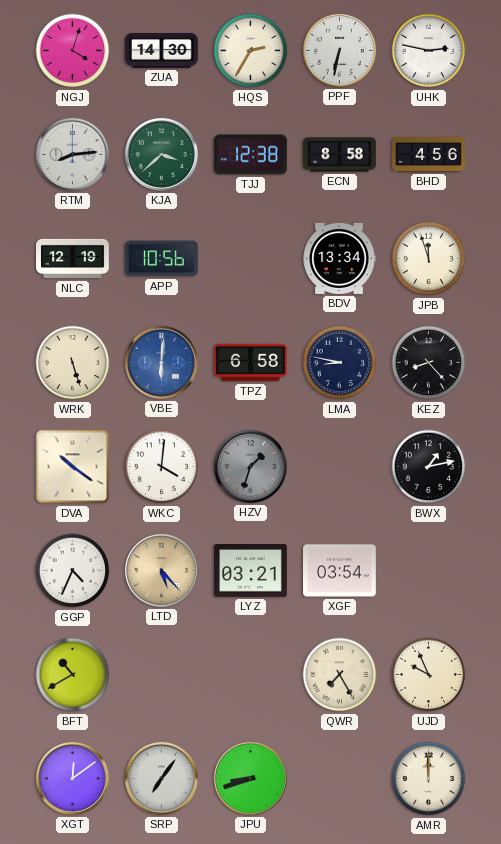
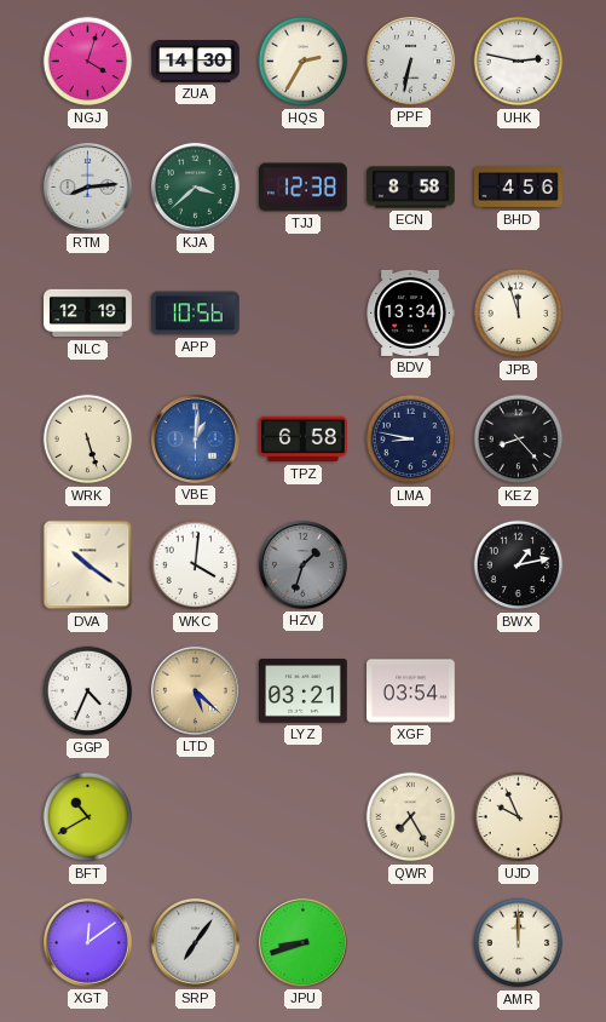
VBE: 6:01 -> 1:01 (195, 438)
LTD: 5:23 -> 5:22 (195, 690)
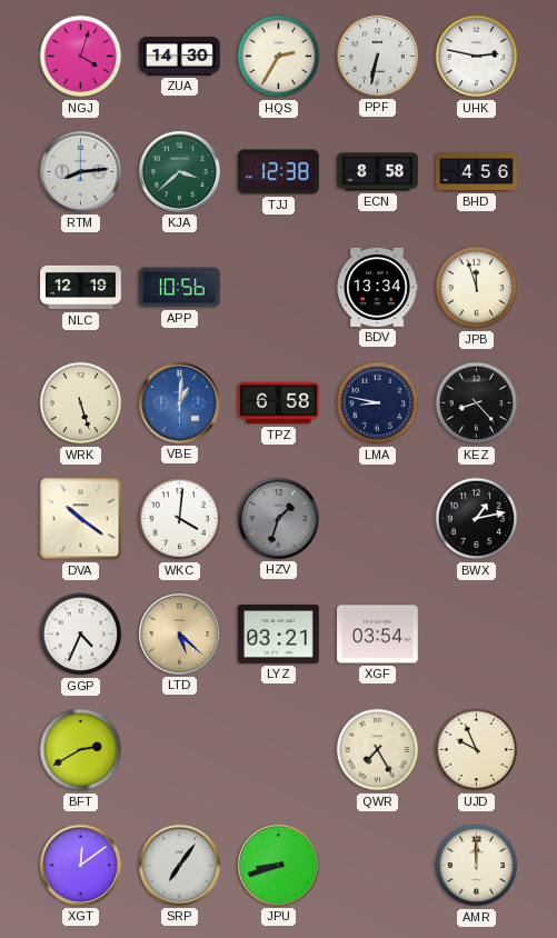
BFT: 10:40 -> 2:40 (81, 750)
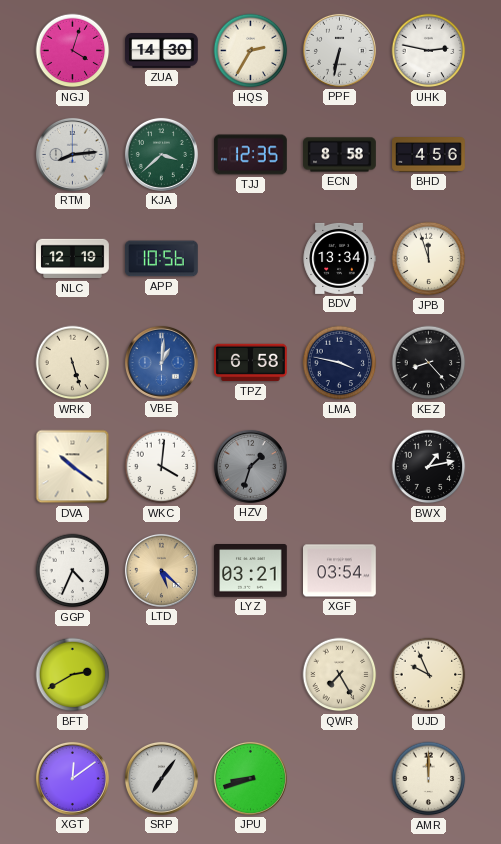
TJJ: 12:38 -> 12:35 (251, 155)
LMA: 8:47 -> 3:47 (340, 363)
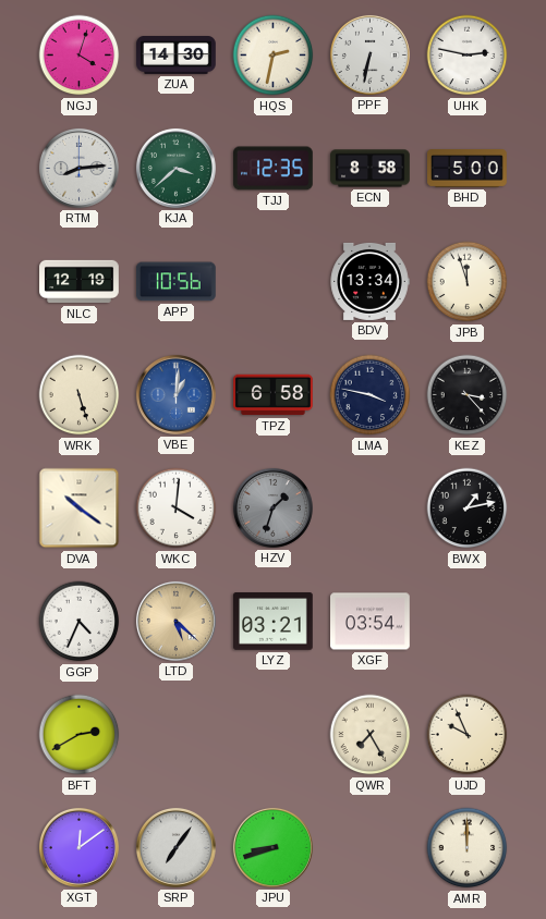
HQS: 2:35 -> 2:32 (274, 56)
BHD: 4:56 -> 5:00 (468, 169)
KEZ: 8:23 -> 3:23 (468, 395)
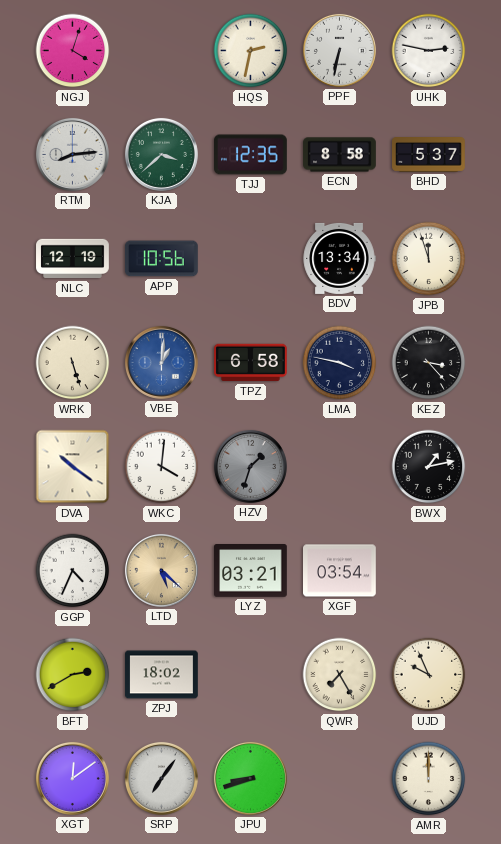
ZUA: 14:30 -> none (177, 56)
BHD: 5:00 -> 5:37 (429, 155)
ZPJ: none -> 18:02 (162, 675)
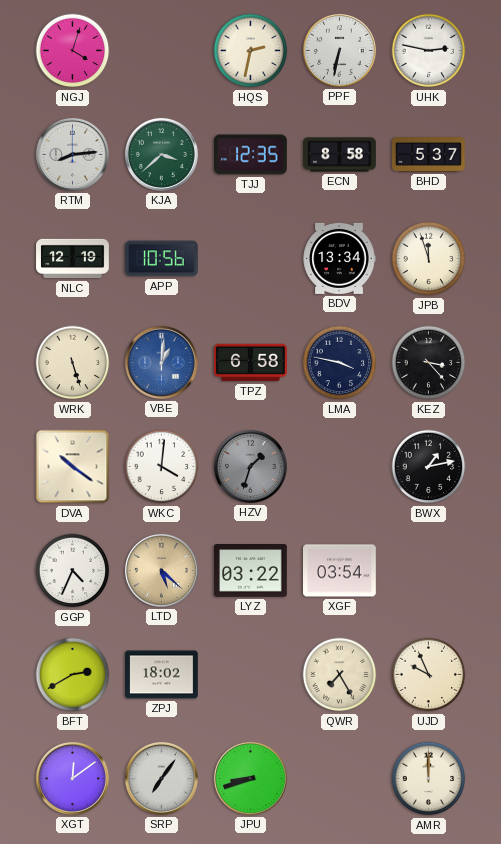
LYZ: 03:21 -> 03:22 (251, 571)
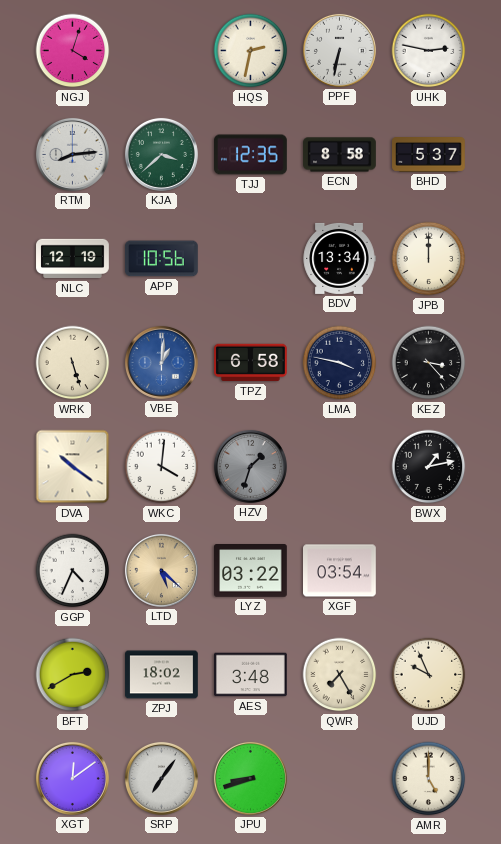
JPB: 11:57 -> 12:00 (429, 259)
AES: none -> 3:48 (251, 675)
AMR: 12:00 -> 5:00 (429, 779)
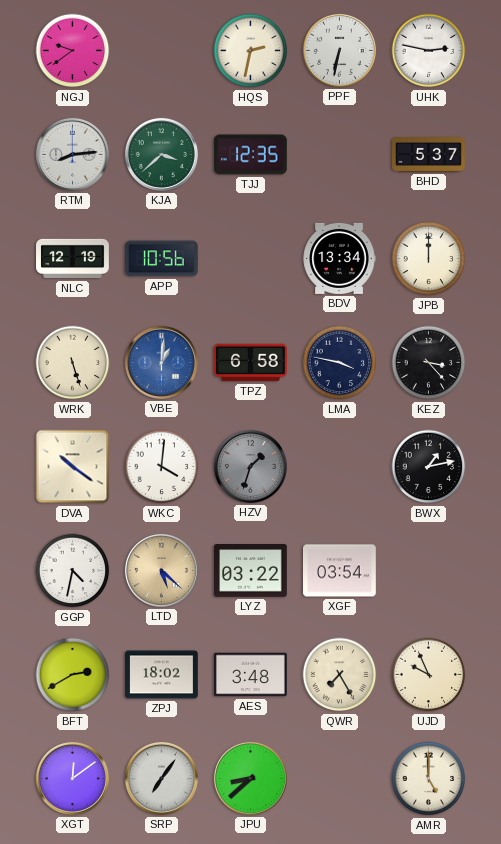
NGJ: 4:03 -> 9:39 (73, 51)
ECN: 8:58 -> none (340, 155)
GGP: 4:34 -> 4:32 (73, 571)
JPU: 8:42 -> 8:38 (250, 778)
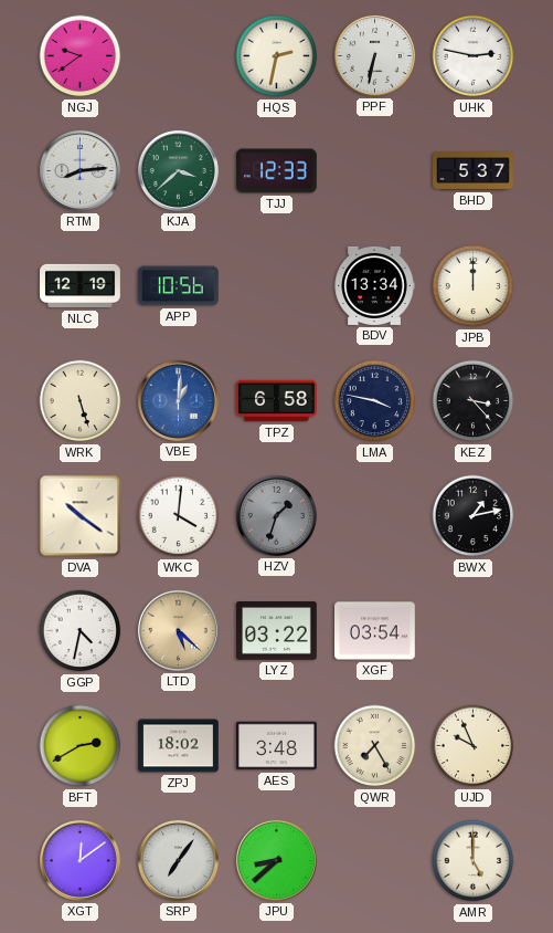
TJJ: 12:35 -> 12:33 (277, 171)
